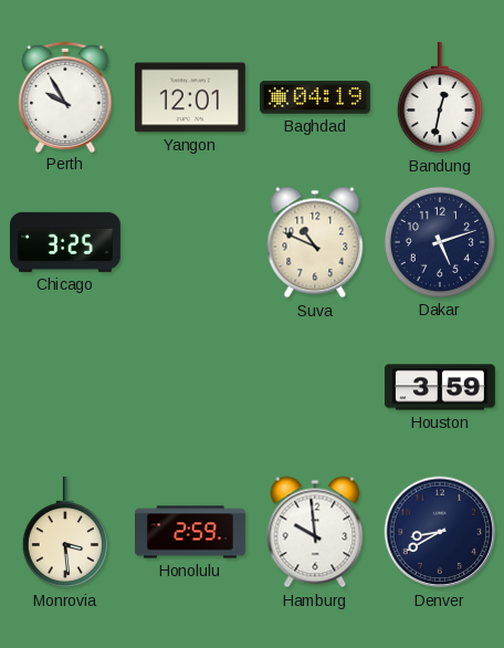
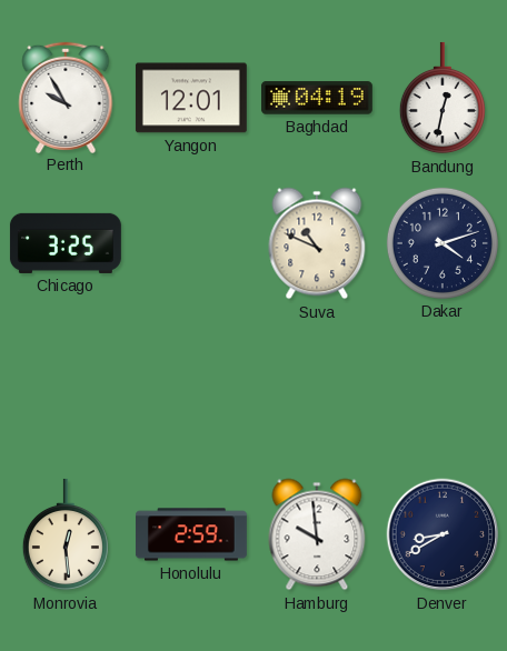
Dakar: 5:12 -> 4:12 (443, 243)
Houston: 3:59 -> none (440, 387)
Monrovia: 3:29 -> 12:29 (66, 534)
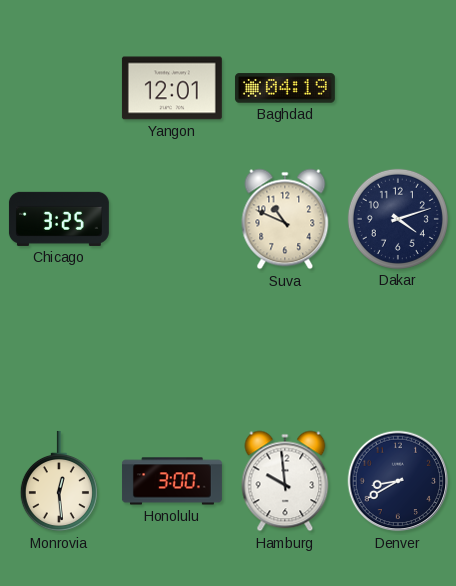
Perth: 9:55 -> none (66, 97)
Bandung: 12:32 -> none (443, 98)
Honolulu: 2:59 -> 3:00 (172, 481)
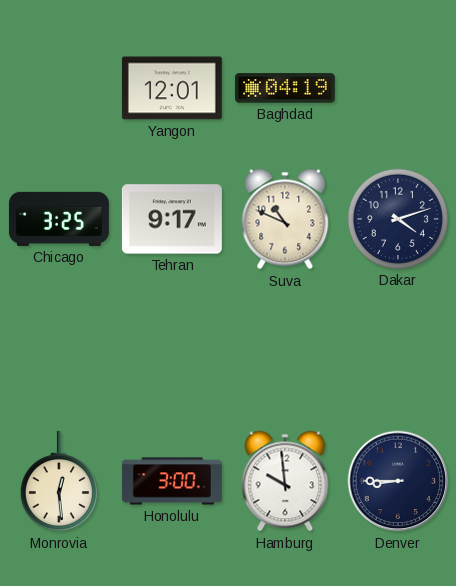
Tehran: none -> 9:17 (172, 219)
Denver: 8:40 -> 8:45 (398, 481)
